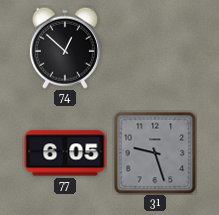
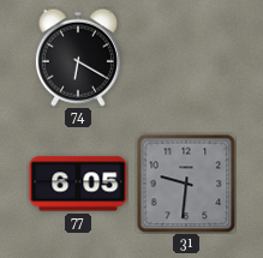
74: 12:52 -> 6:20 (78, 58)
31: 9:27 -> 9:31 (186, 184)
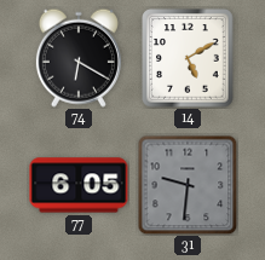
14: none -> 5:10 (188, 58)
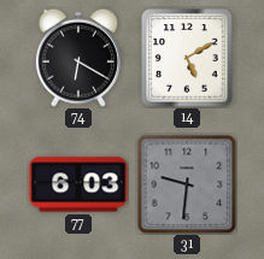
77: 6:05 -> 6:03 (78, 184)
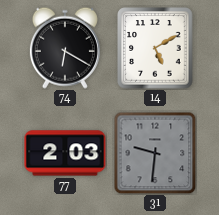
77: 6:03 -> 2:03 (65, 153)
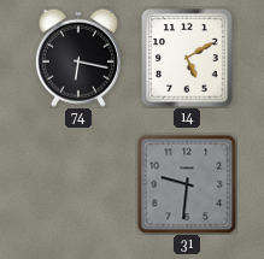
74: 6:20 -> 6:17 (78, 58)
77: 2:03 -> none (65, 153)
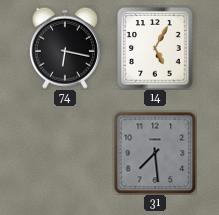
14: 5:10 -> 5:05 (155, 48)
31: 9:31 -> 7:29 (155, 153)
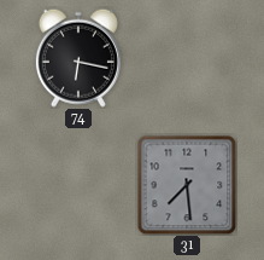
14: 5:05 -> none (155, 48)
